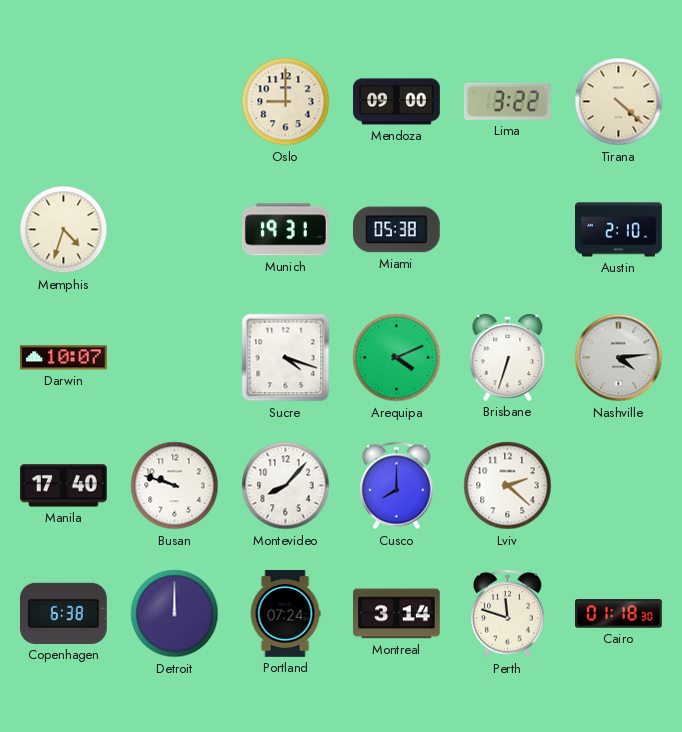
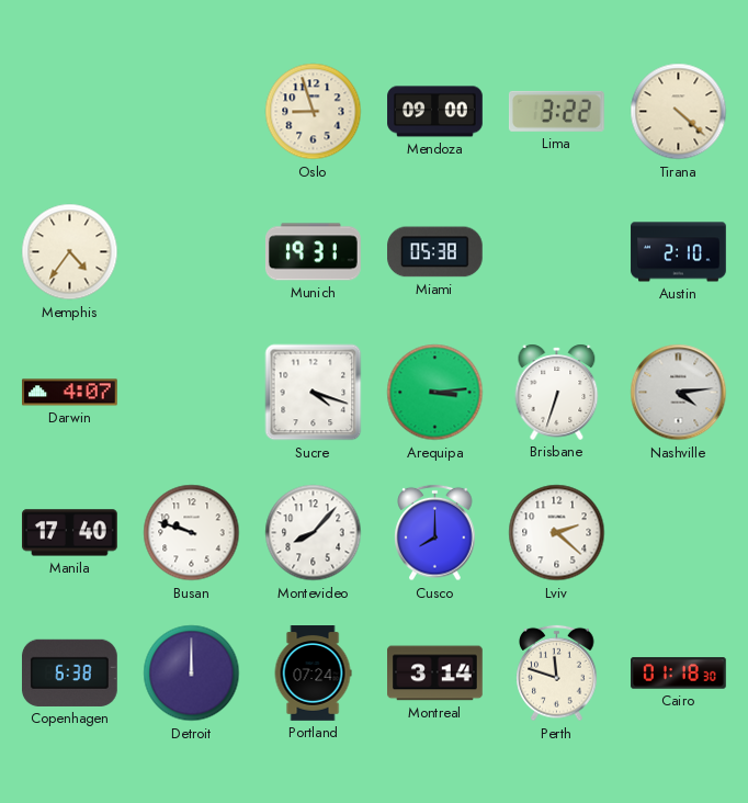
Oslo: 9:00 -> 8:57 (314, 112)
Memphis: 4:33 -> 4:36 (70, 252)
Darwin: 10:07 -> 4:07 (70, 393)
Arequipa: 4:11 -> 3:14 (435, 393)
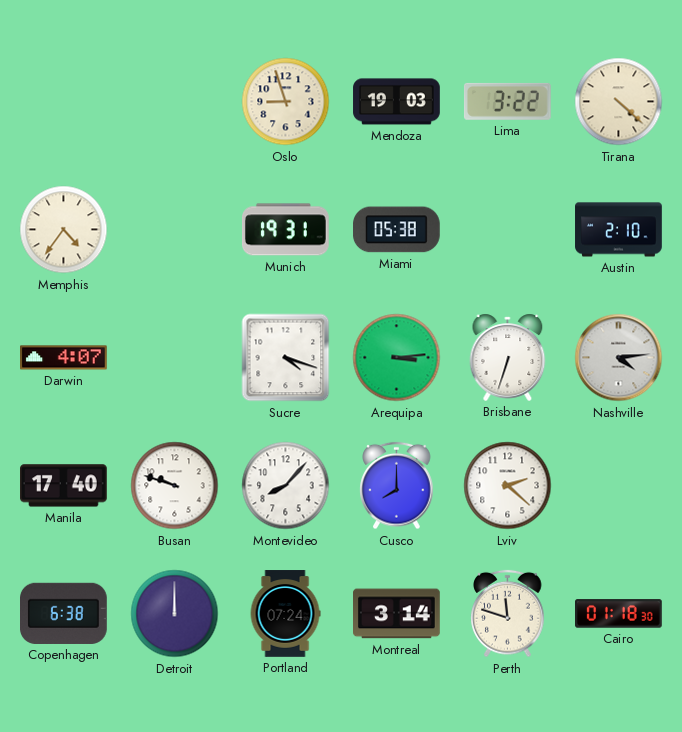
Mendoza: 09:00 -> 19:03 (397, 102)
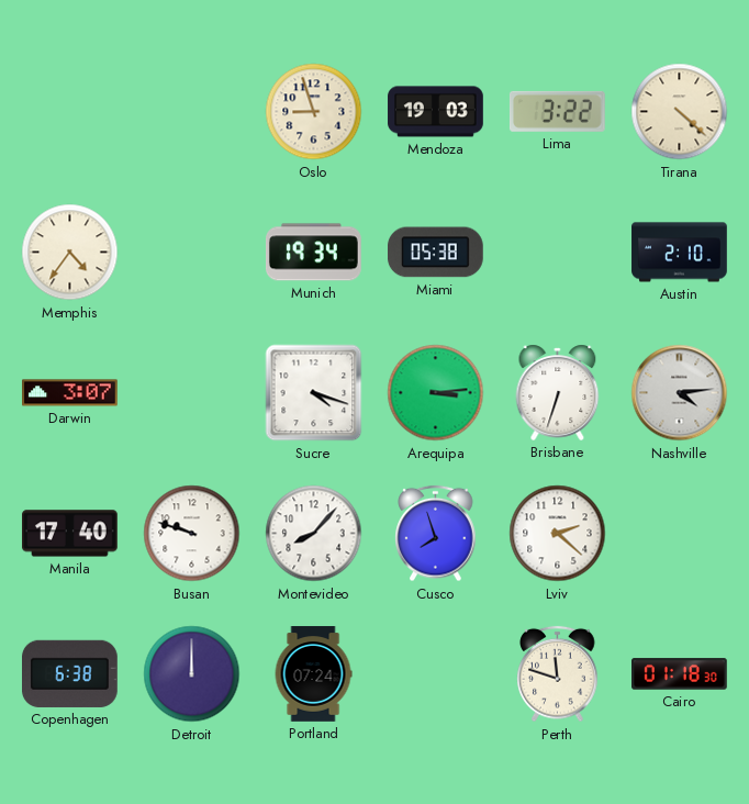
Munich: 19:31 -> 19:34 (314, 253)
Darwin: 4:07 -> 3:07 (70, 393)
Cusco: 8:00 -> 7:57 (436, 534)
Montreal: 3:14 -> none (397, 614)
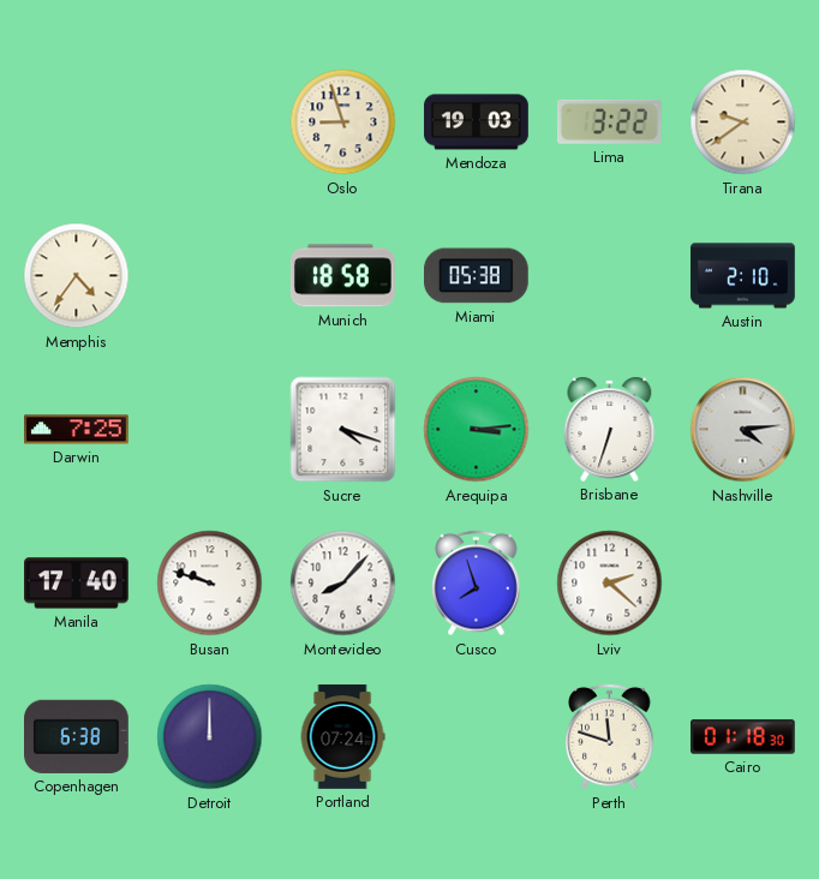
Tirana: 4:22 -> 9:39 (743, 122)
Munich: 19:34 -> 18:58 (343, 276)
Darwin: 3:07 -> 7:25 (77, 430)
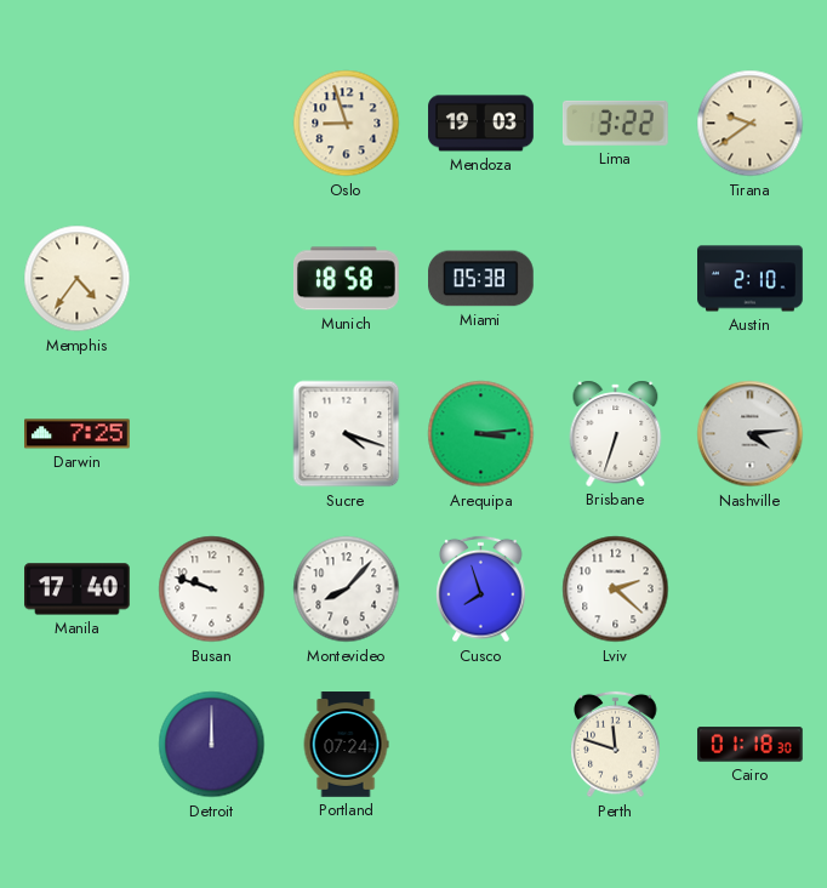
Copenhagen: 6:38 -> none (77, 736)
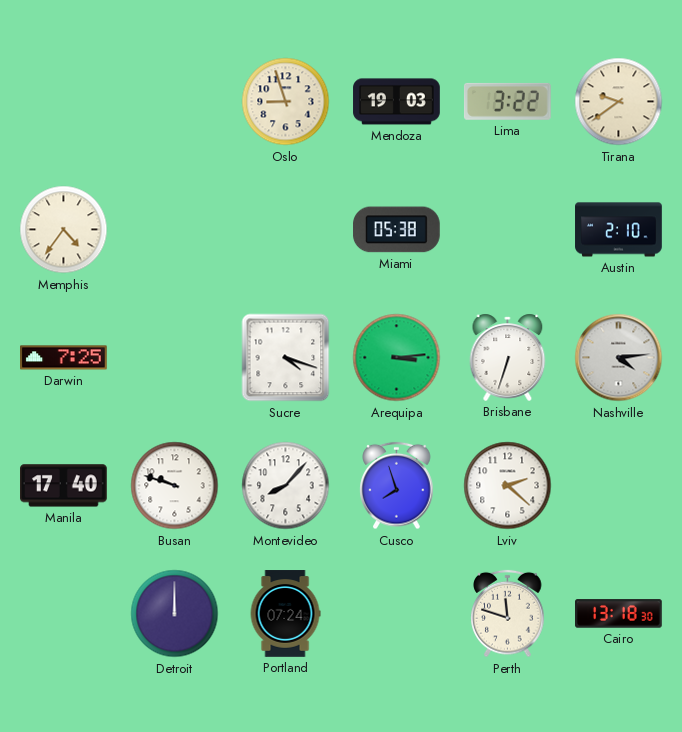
Munich: 18:58 -> none (347, 279)
Cairo: 01:18 -> 13:18 (619, 614)
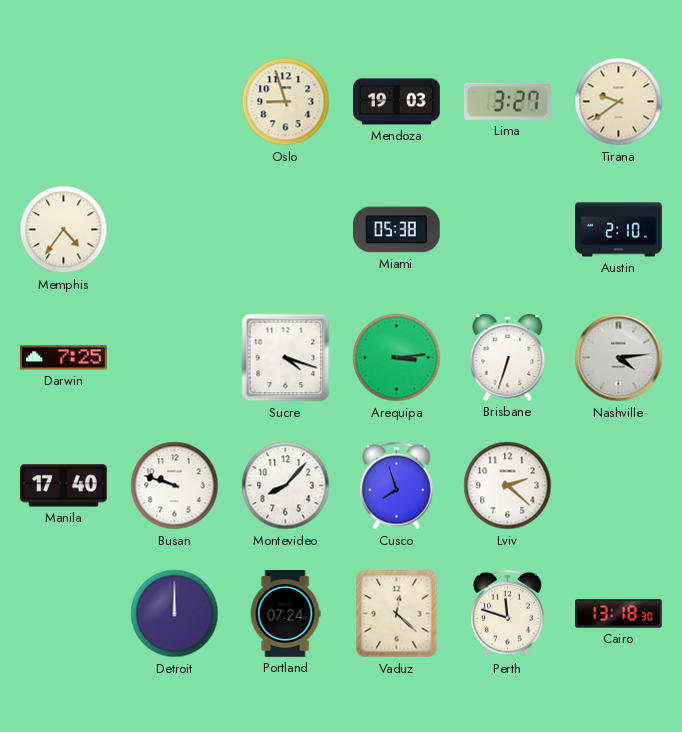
Lima: 3:22 -> 3:27 (507, 101)
Vaduz: none -> 12:22 (397, 614)
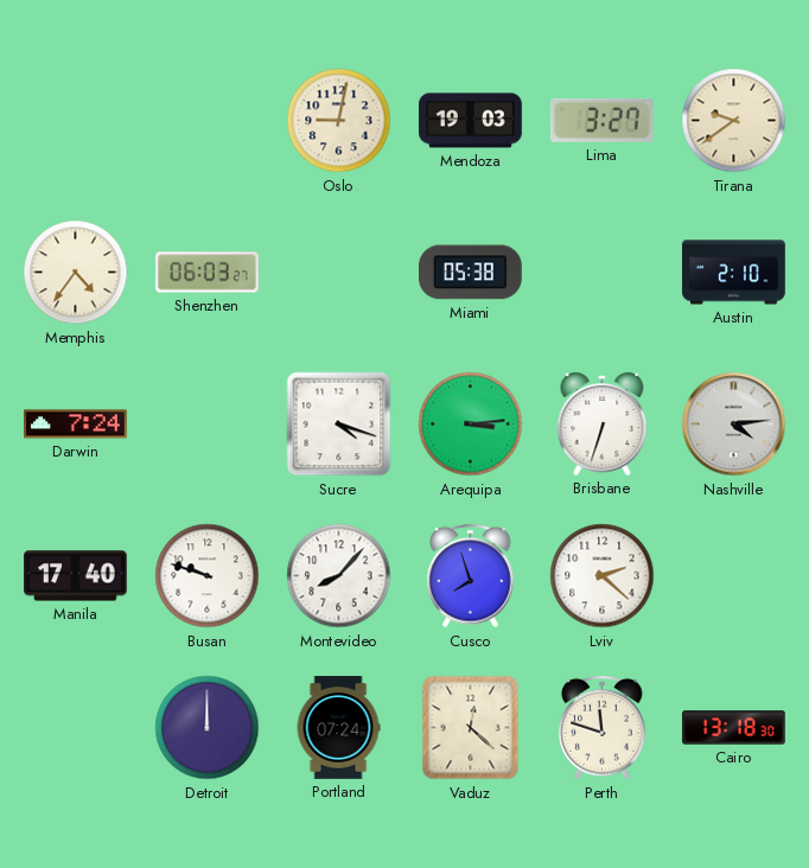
Oslo: 8:57 -> 9:02 (339, 121)
Shenzhen: none -> 06:03 (208, 273)
Darwin: 7:25 -> 7:24 (76, 425)
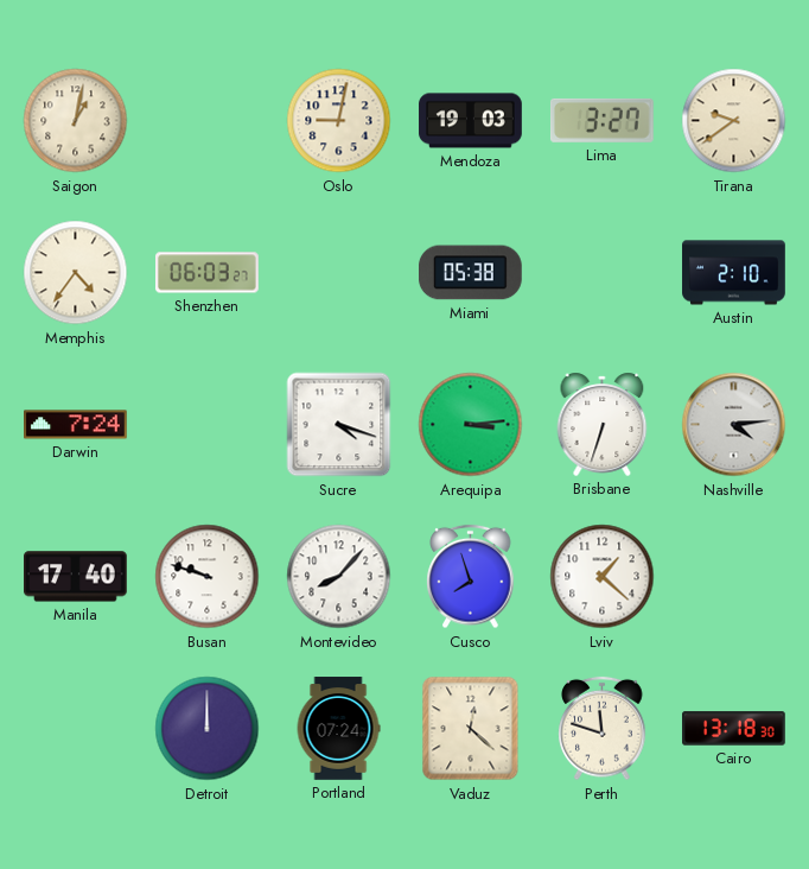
Saigon: none -> 1:02 (76, 121)
Lviv: 2:22 -> 1:22 (603, 577)
